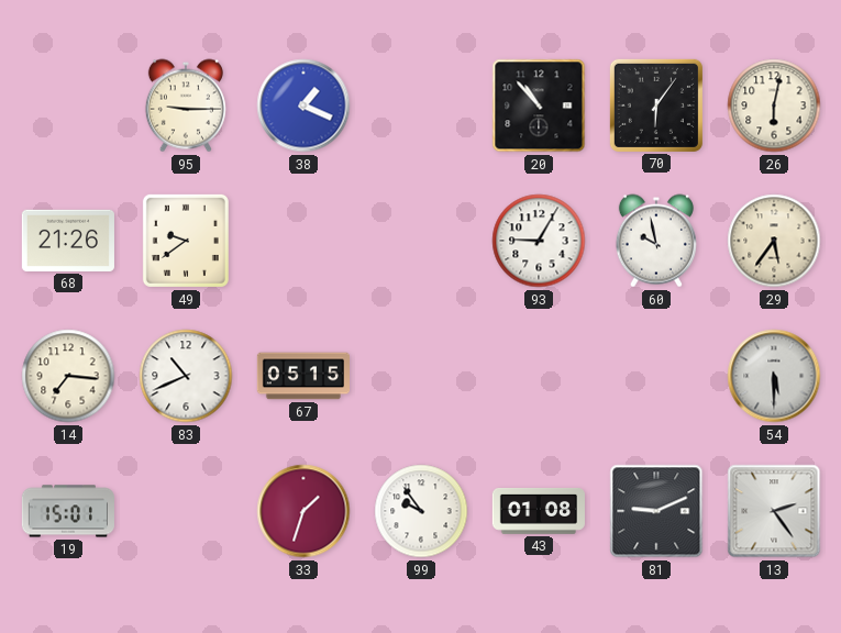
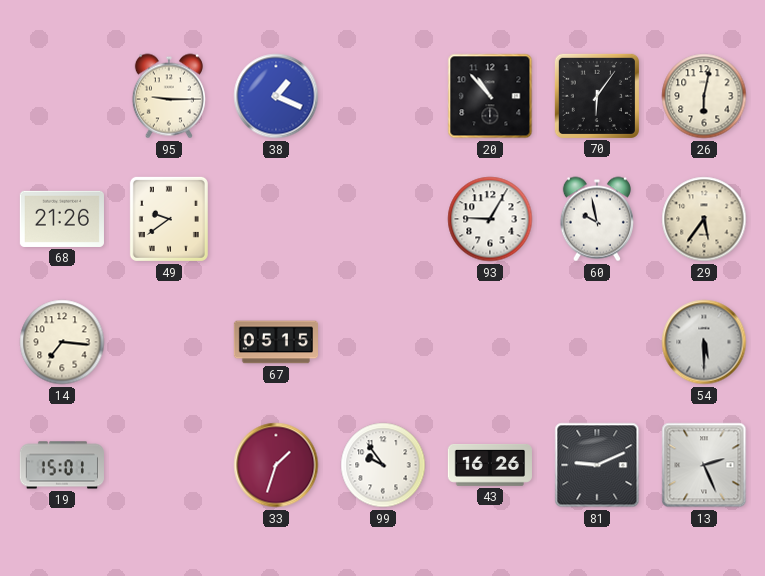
83: 10:41 -> none (186, 376)
43: 01:08 -> 16:26 (490, 465)
13: 2:24 -> 2:26 (704, 465)
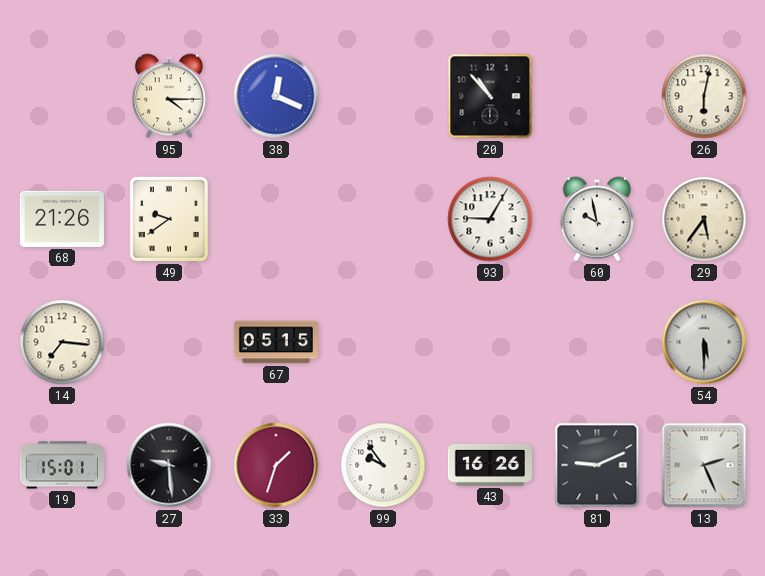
95: 9:15 -> 4:15 (169, 96)
38: 1:19 -> 12:19 (276, 96)
70: 6:06 -> none (597, 96)
27: none -> 9:29 (169, 465)
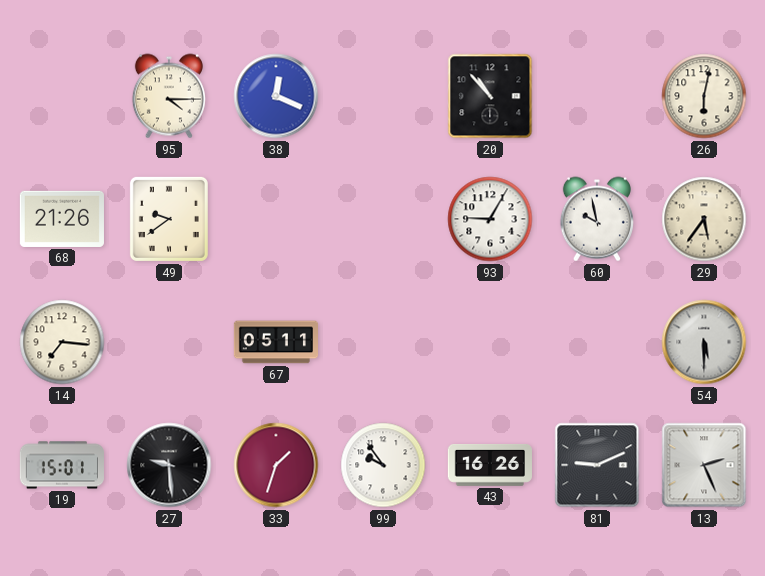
67: 05:15 -> 05:11 (275, 342)
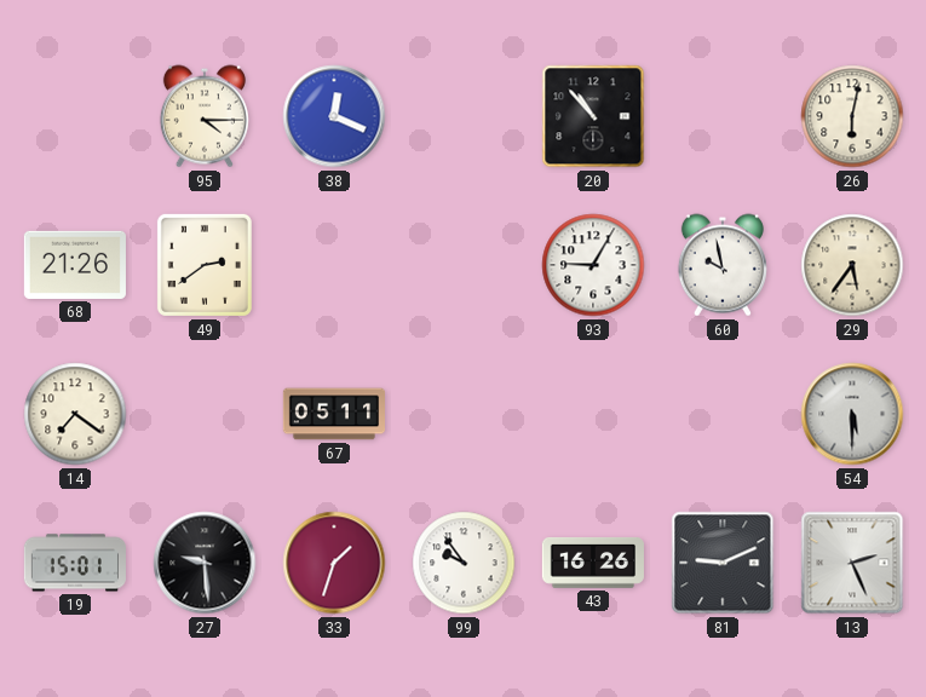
49: 9:39 -> 2:39 (205, 265)
14: 7:16 -> 7:21 (75, 414)
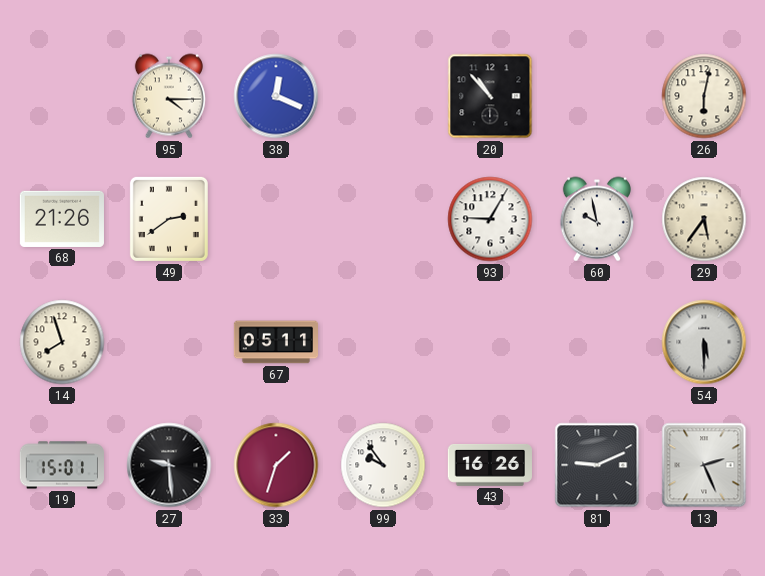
14: 7:21 -> 7:57 (62, 342)
